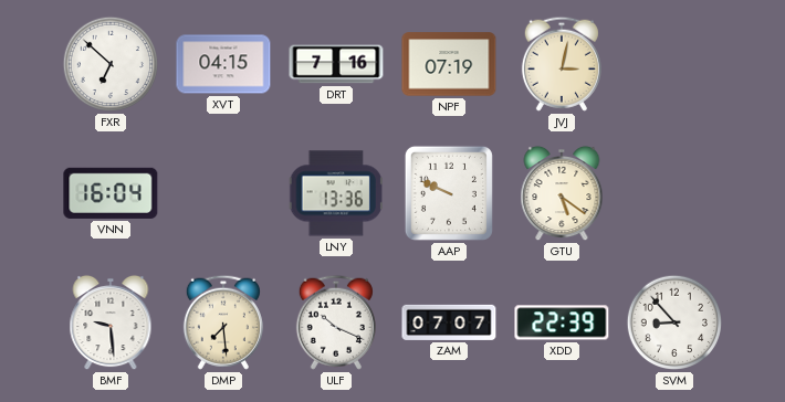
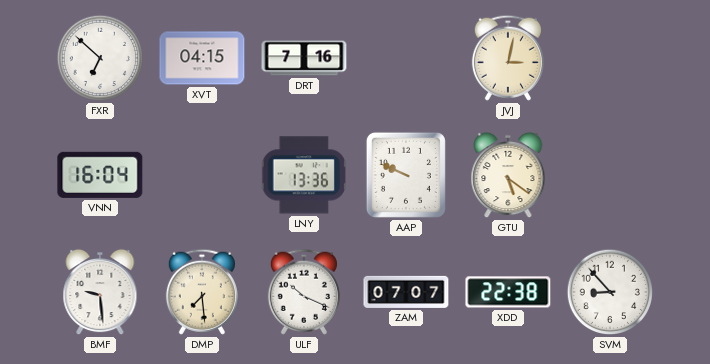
NPF: 07:19 -> none (449, 64)
XDD: 22:39 -> 22:38 (508, 292)
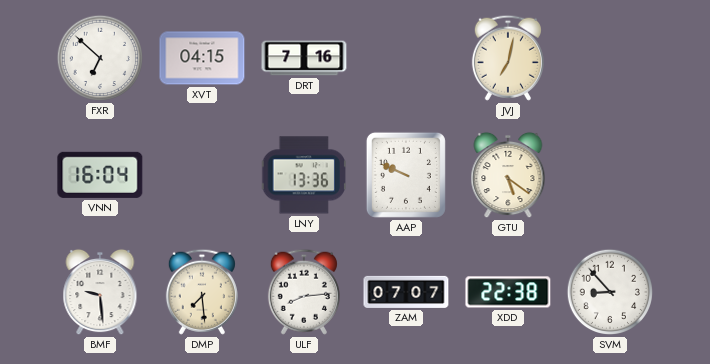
JVJ: 3:02 -> 7:02 (508, 58)
ULF: 10:19 -> 8:14 (304, 292)
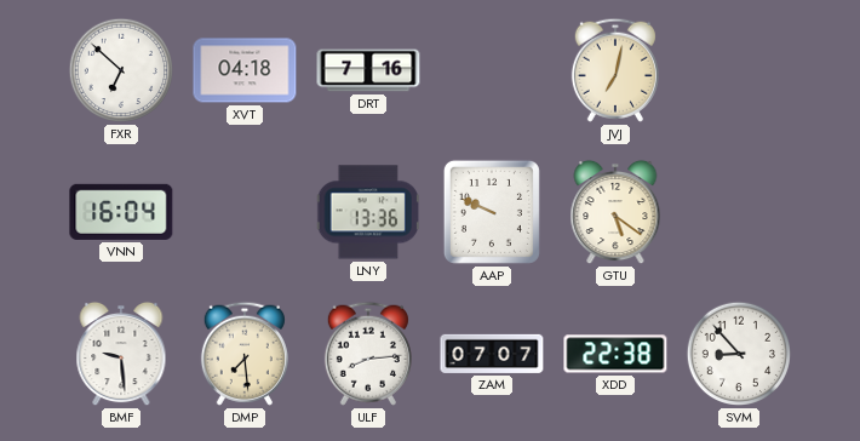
XVT: 04:15 -> 04:18 (245, 70)
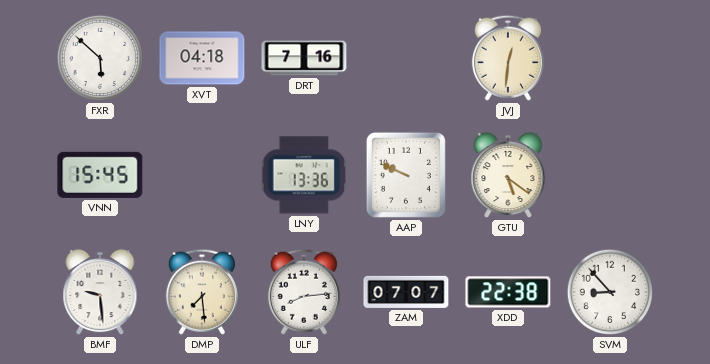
FXR: 6:52 -> 5:52 (100, 58)
JVJ: 7:02 -> 12:31 (508, 58)
VNN: 16:04 -> 15:45 (100, 175)
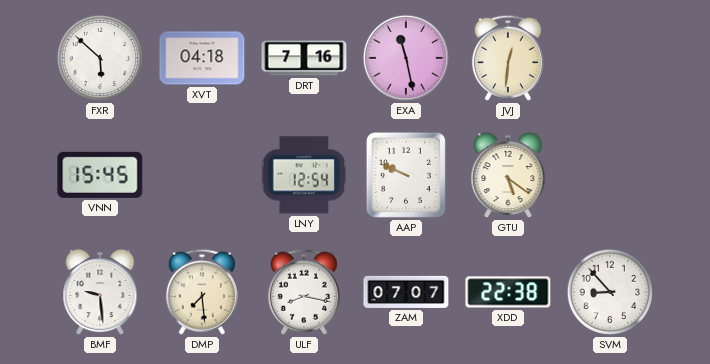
EXA: none -> 11:28 (406, 58)
LNY: 13:36 -> 12:54 (303, 175)
ULF: 8:14 -> 8:17 (304, 292)
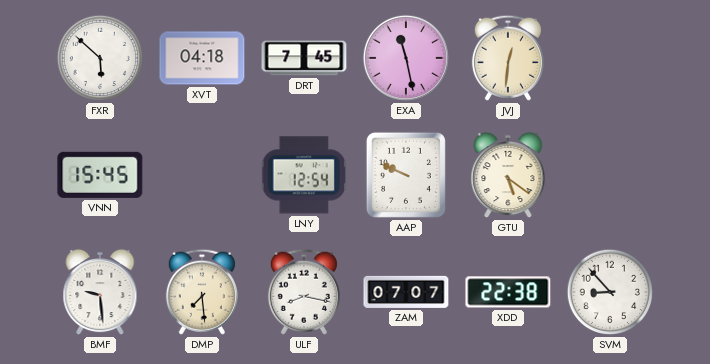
DRT: 7:16 -> 7:45 (304, 58)
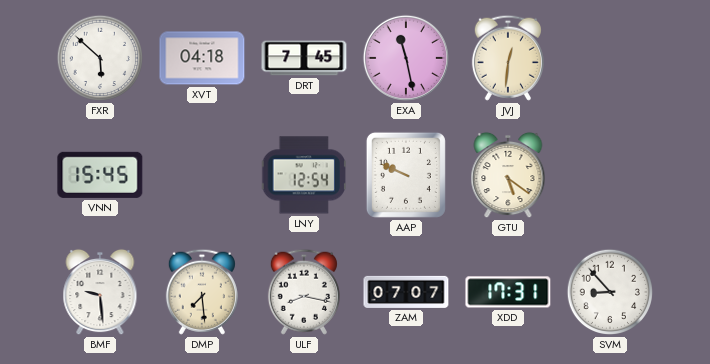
XDD: 22:38 -> 17:31 (508, 292)
